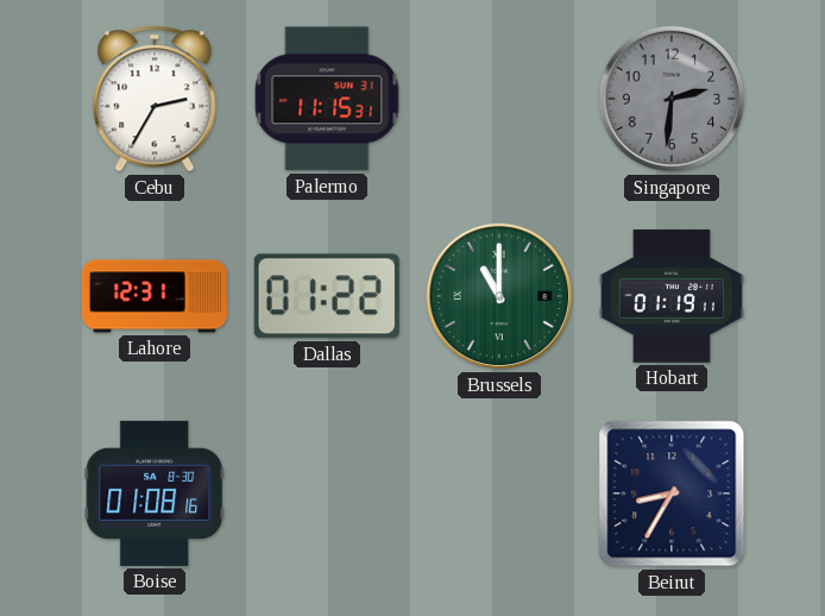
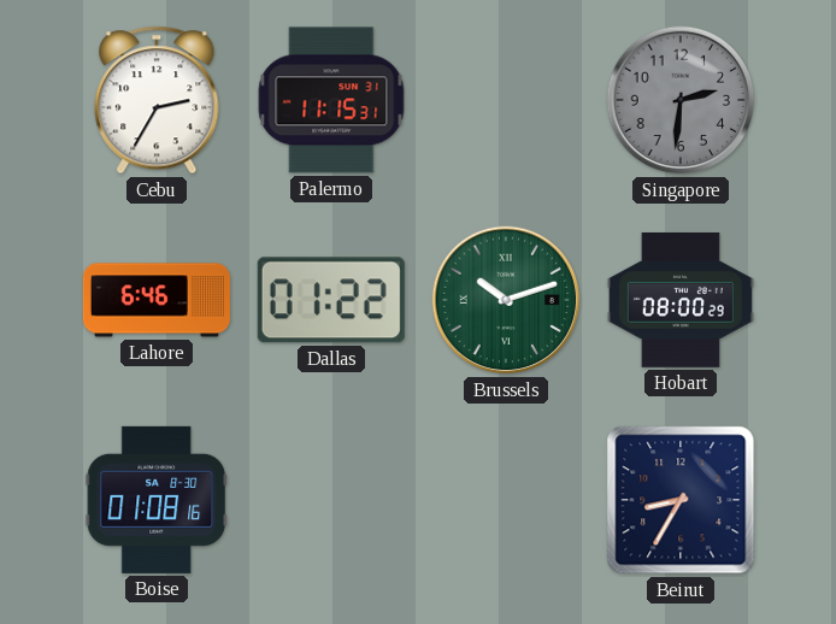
Lahore: 12:31 -> 6:46 (157, 300)
Brussels: 11:00 -> 10:12 (506, 300)
Hobart: 01:19 -> 08:00 (681, 300)
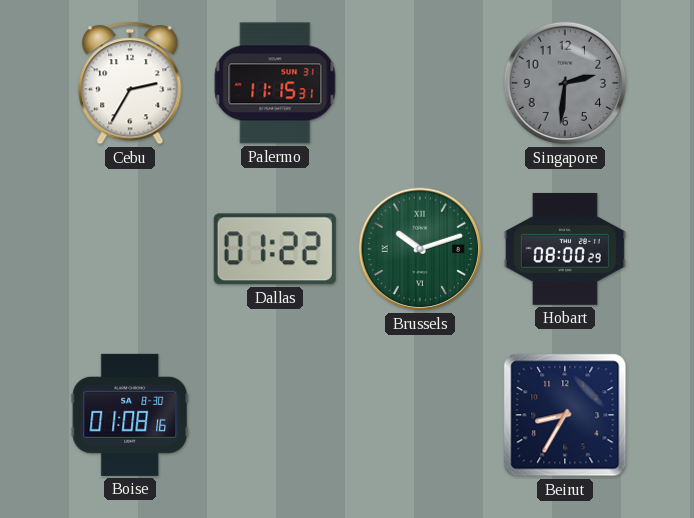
Lahore: 6:46 -> none (157, 300)
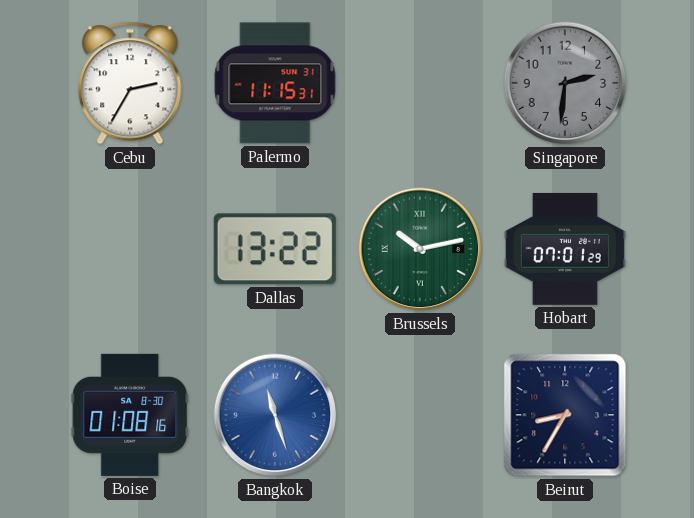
Dallas: 01:22 -> 13:22 (275, 249)
Brussels: 10:12 -> 10:13 (420, 249)
Hobart: 08:00 -> 07:01 (565, 249)
Bangkok: none -> 11:27 (275, 415)
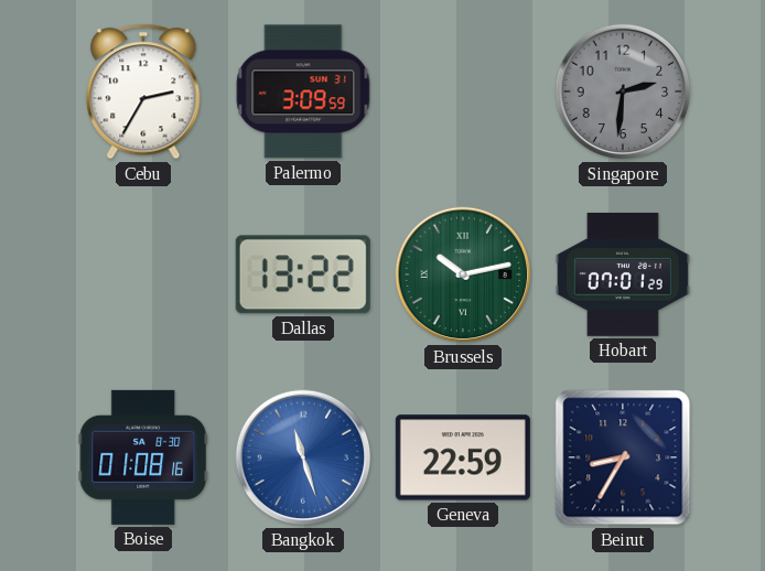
Palermo: 11:15 -> 3:09 (303, 91)
Geneva: none -> 22:59 (463, 457)
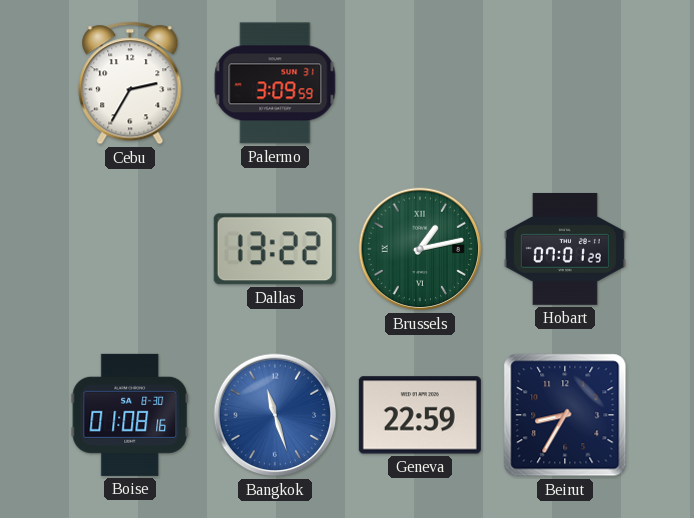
Singapore: 2:31 -> none (623, 91)
Brussels: 10:13 -> 1:13 (420, 249)
